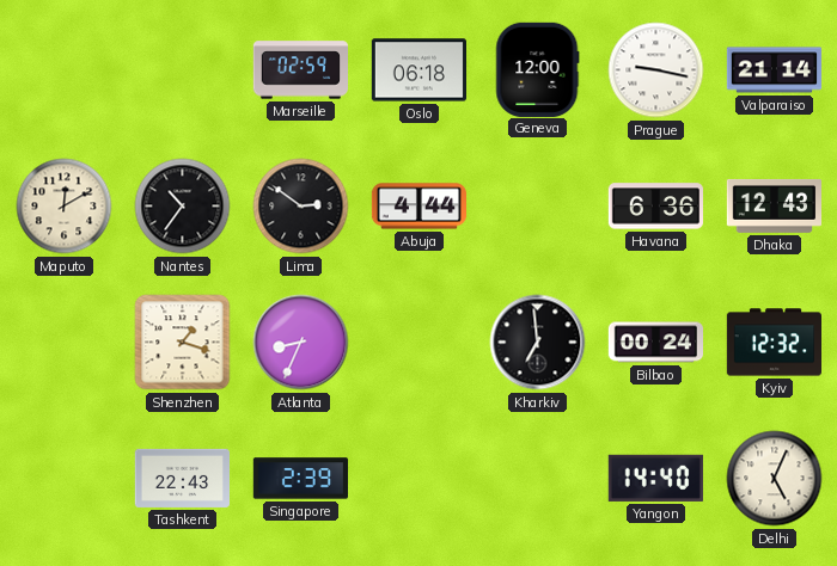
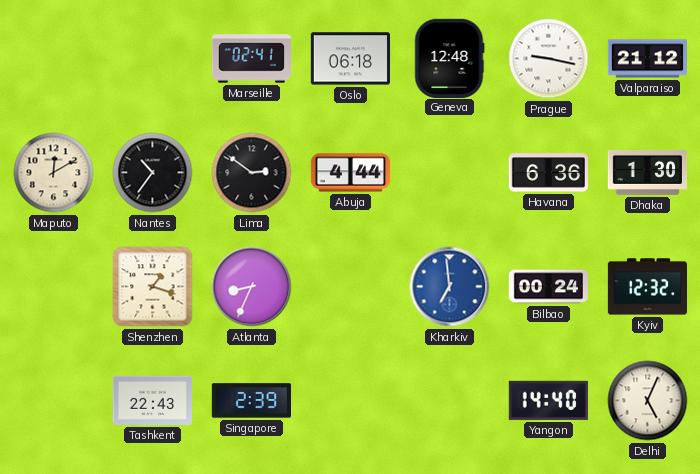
Marseille: 02:59 -> 02:41 (251, 59)
Geneva: 12:00 -> 12:48 (449, 58)
Valparaiso: 21:14 -> 21:12 (647, 59)
Dhaka: 12:43 -> 1:30 (647, 172)
Kharkiv dial: black -> blue (450, 287)
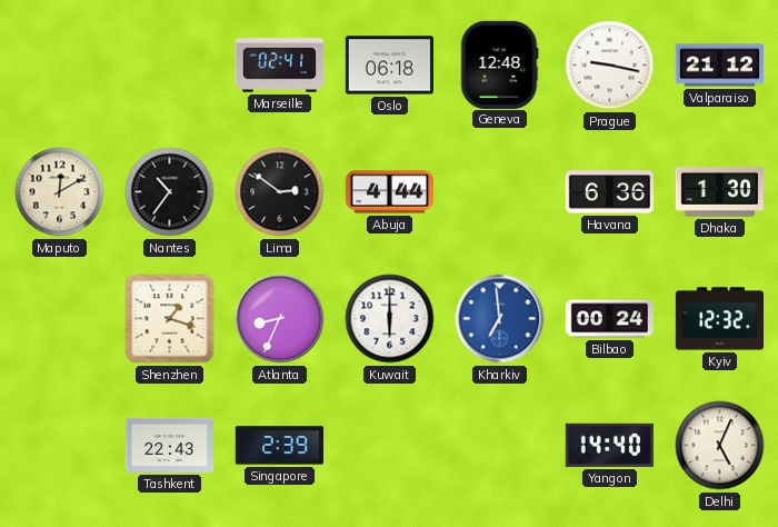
Kuwait: none -> 6:00 (390, 319)
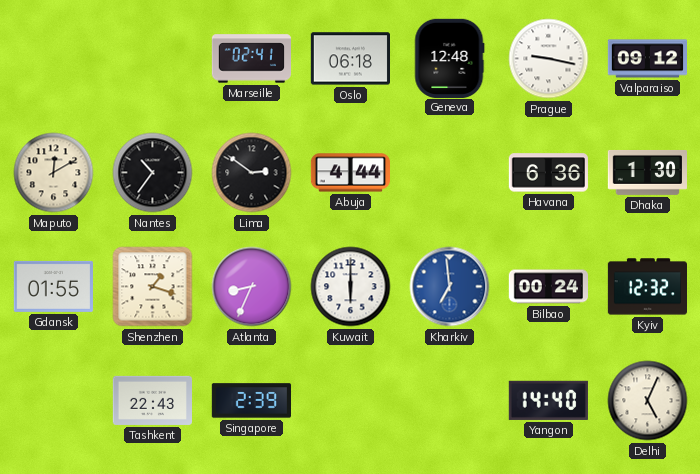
Valparaiso: 21:12 -> 09:12 (647, 59)
Gdansk: none -> 01:55 (53, 286)
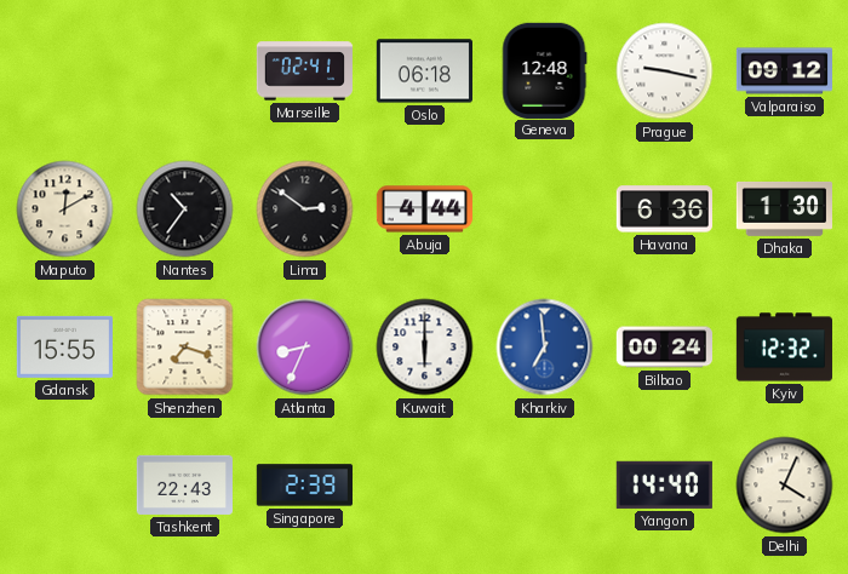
Gdansk: 01:55 -> 15:55 (64, 346)
Shenzhen: 1:18 -> 7:18 (185, 348)
Delhi: 5:04 -> 4:04 (785, 486)
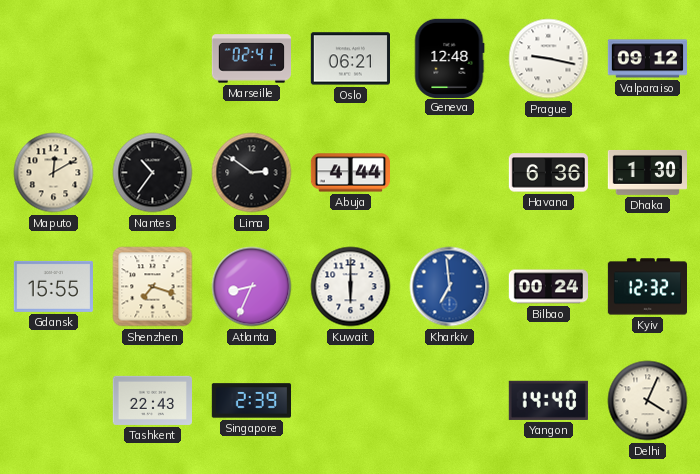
Oslo: 06:18 -> 06:21 (350, 59)
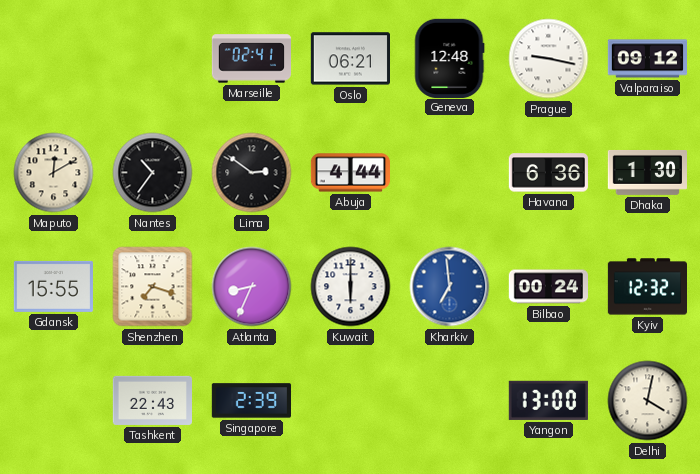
Yangon: 14:40 -> 13:00 (548, 400)
Delhi: 4:04 -> 4:02 (648, 401)
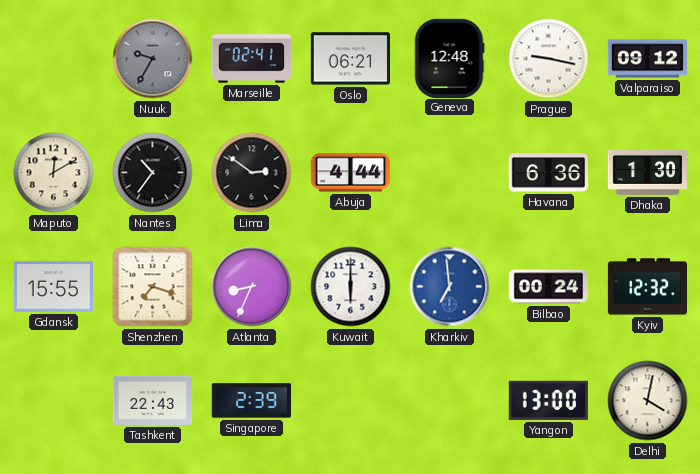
Nuuk: none -> 9:35 (153, 59)
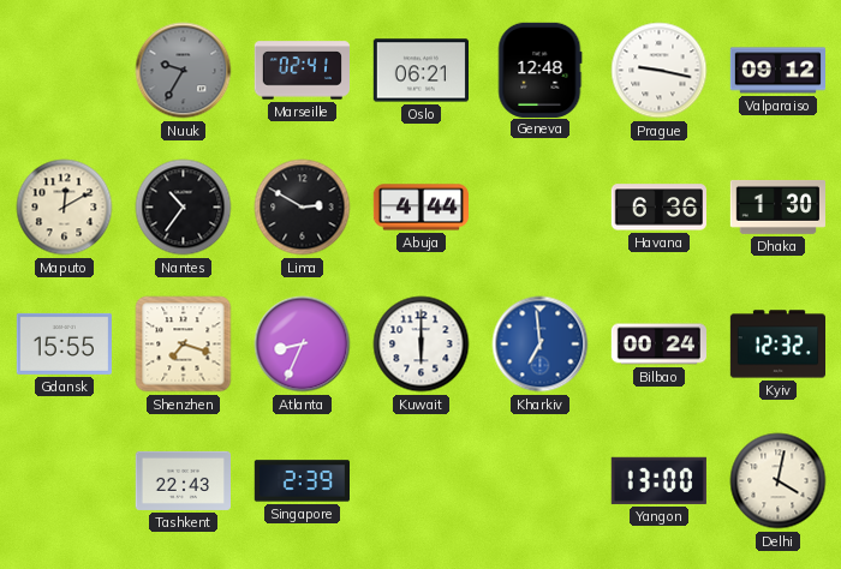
Lima: 2:51 -> 2:50 (303, 208)
